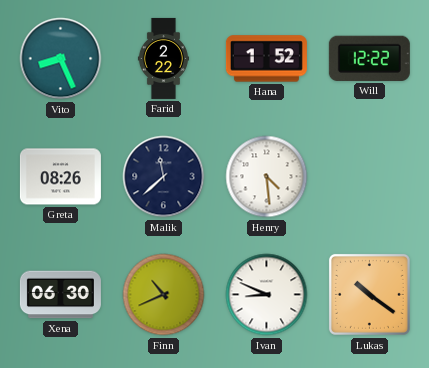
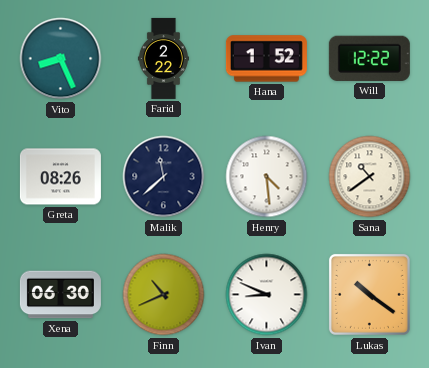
Sana: none -> 10:39 (370, 177)
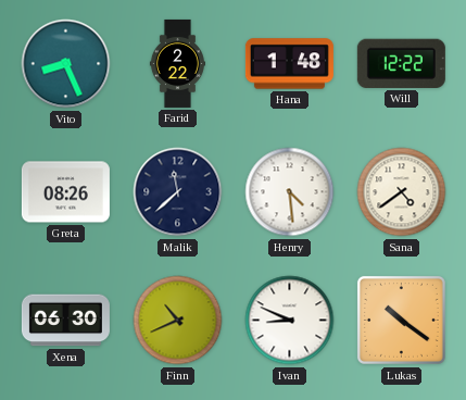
Hana: 1:52 -> 1:48 (289, 64)
Sana: 10:39 -> 4:39 (402, 192)
